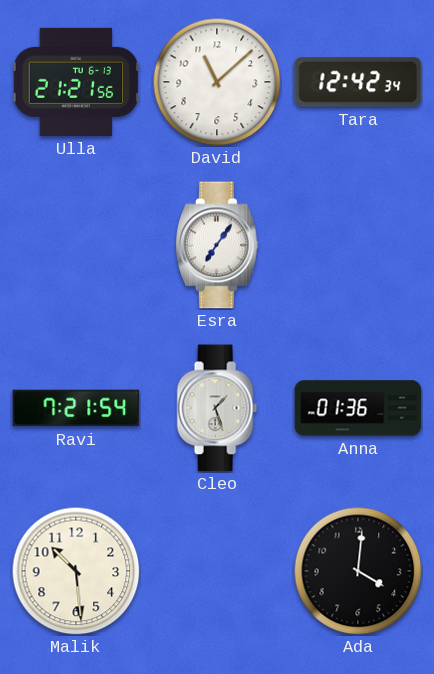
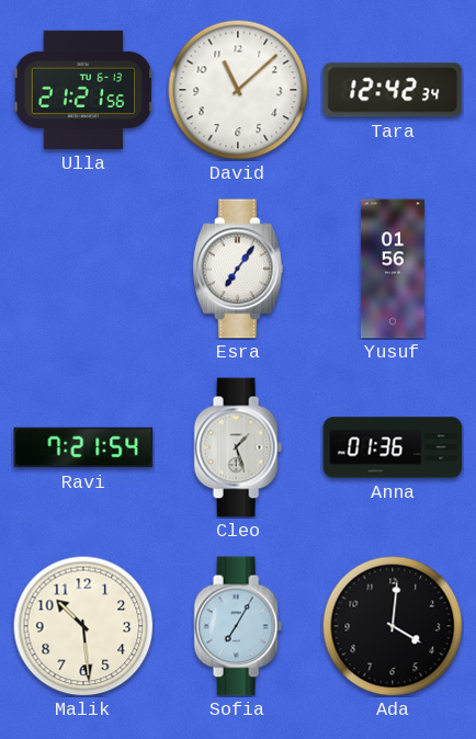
Yusuf: none -> 01:56 (393, 269)
Sofia: none -> 7:05 (238, 626)
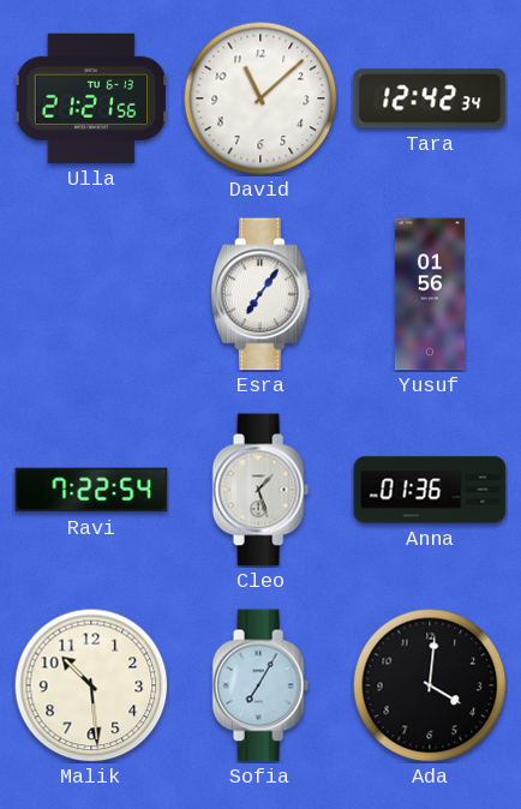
Ravi: 7:21 -> 7:22 (91, 490)
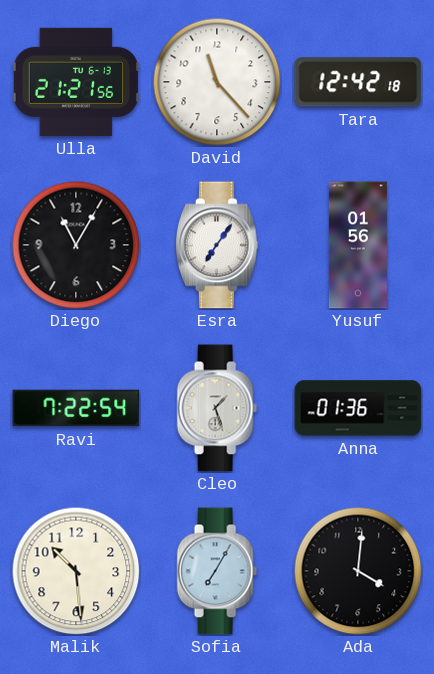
David: 11:08 -> 11:23 (217, 82)
Tara: 12:42:34 -> 12:42:18 (358, 82)
Diego: none -> 11:05 (76, 245)
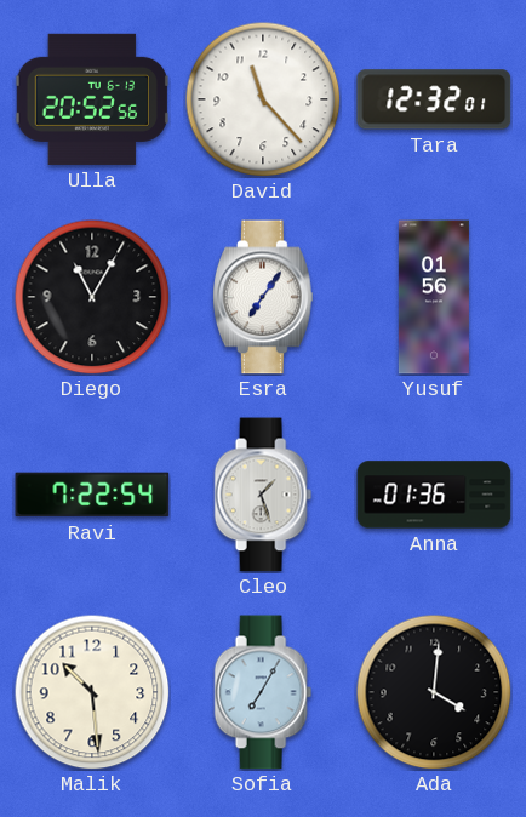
Ulla: 21:21 -> 20:52 (91, 99)
Tara: 12:42 -> 12:32 (434, 99)
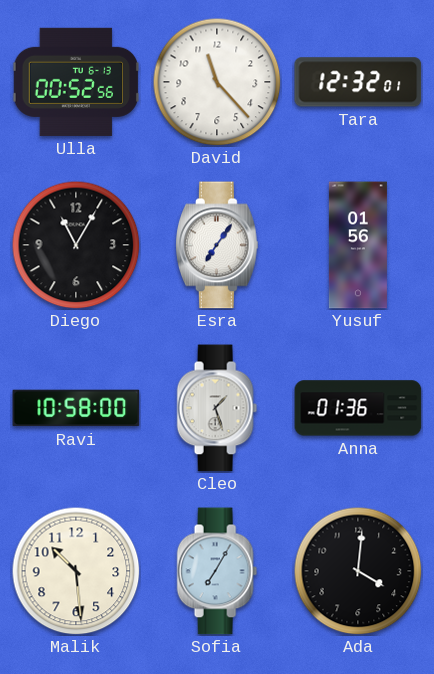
Ulla: 20:52 -> 00:52 (75, 82)
Ravi: 7:22 -> 10:58 (76, 408)
